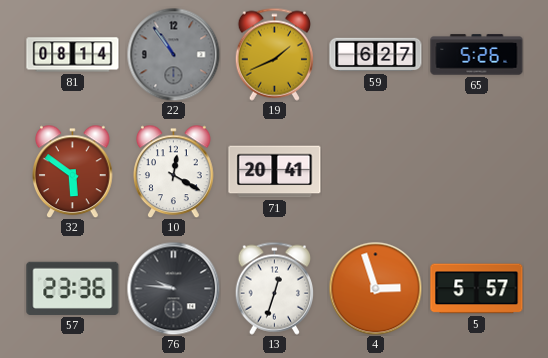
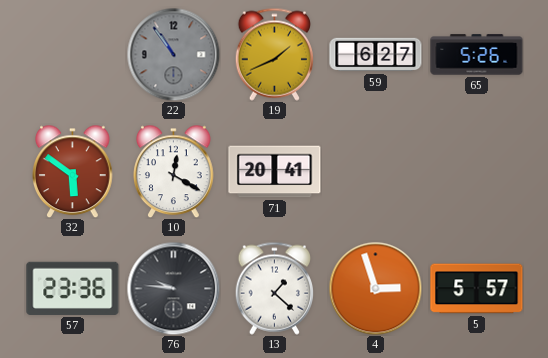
81: 08:14 -> none (73, 55)
13: 12:33 -> 1:22 (274, 288)
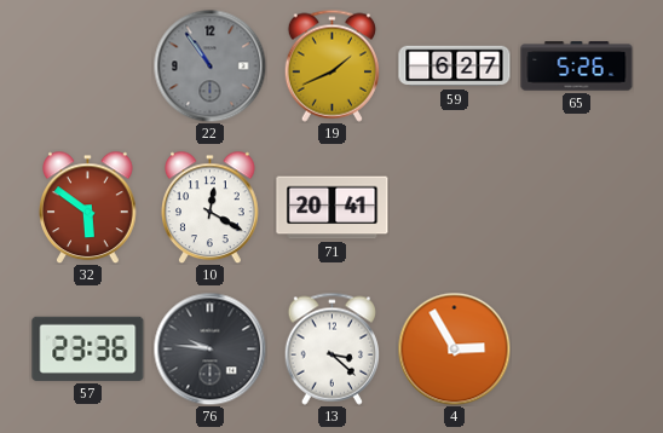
13: 1:22 -> 3:22 (331, 348)
4: 2:57 -> 2:55 (454, 348)
5: 5:57 -> none (477, 289)
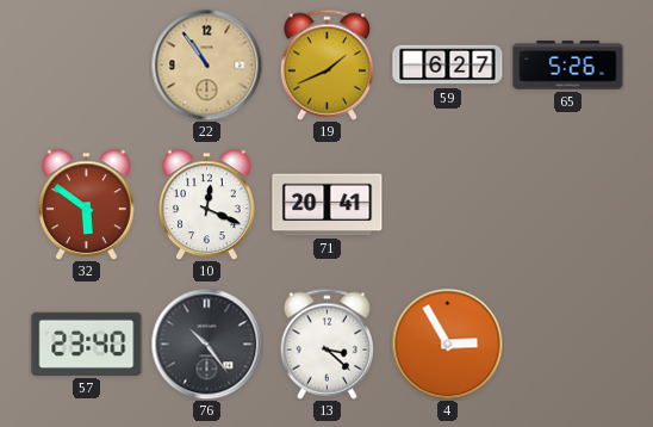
22 dial: grey -> champagne (206, 64)
10: 12:20 -> 12:19 (207, 204)
57: 23:36 -> 23:40 (87, 344)
76: 9:46 -> 10:24 (206, 344)
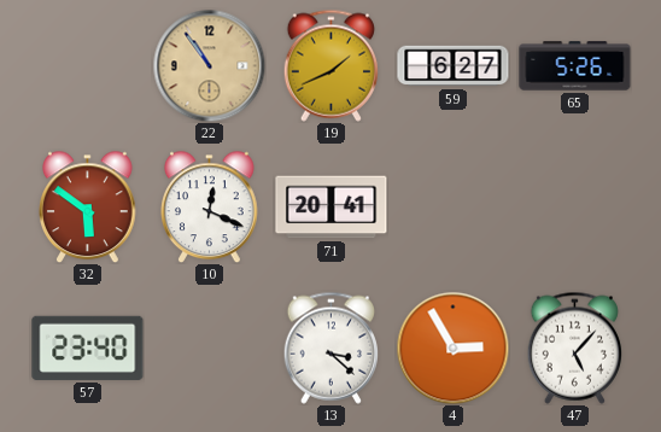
76: 10:24 -> none (206, 344)
47: none -> 5:07 (574, 348)
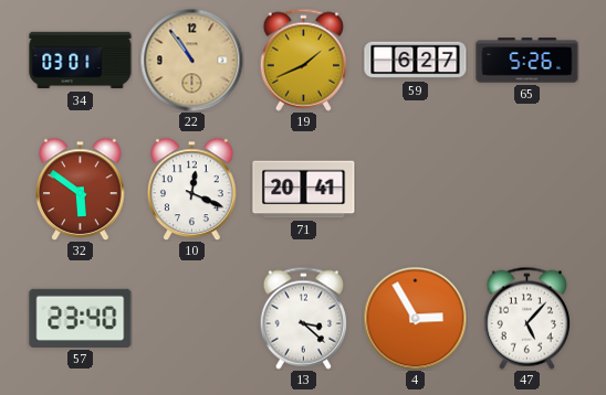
34: none -> 03:01 (81, 61)
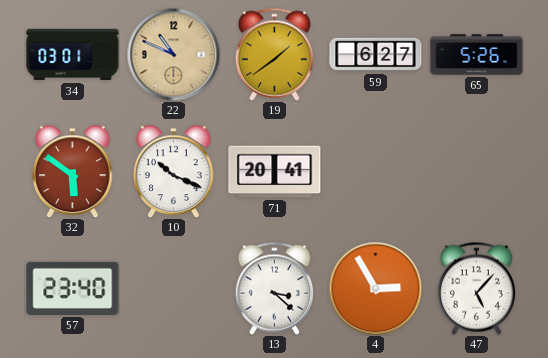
22: 10:54 -> 10:49 (173, 54)
19: 1:41 -> 1:39 (274, 54)
10: 12:19 -> 10:19 (174, 171)
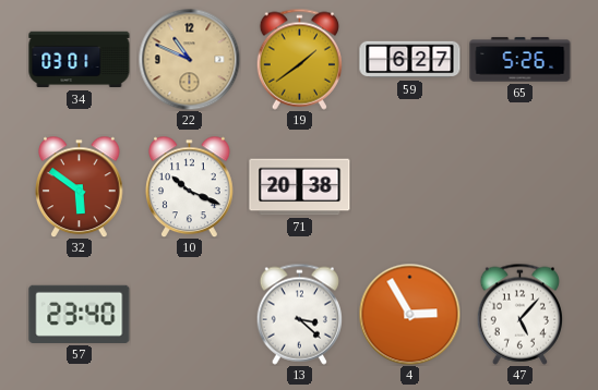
71: 20:41 -> 20:38 (300, 187)
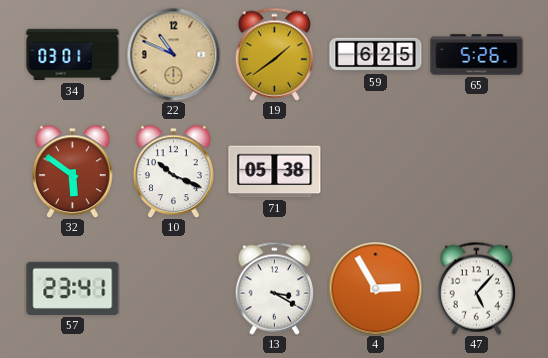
59: 6:27 -> 6:25 (376, 55)
71: 20:38 -> 05:38 (275, 172)
57: 23:40 -> 23:41 (73, 288)
13: 3:22 -> 3:20 (274, 288)
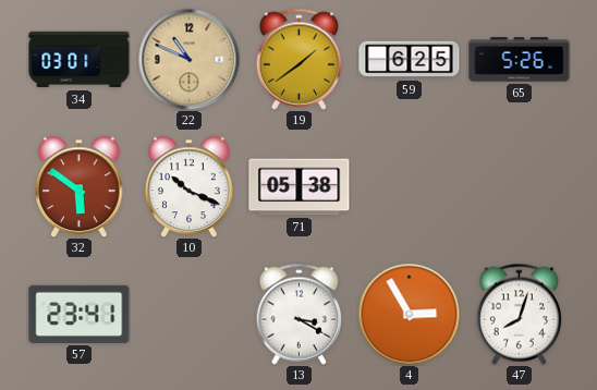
47: 5:07 -> 8:03 (519, 314)
